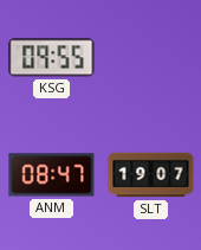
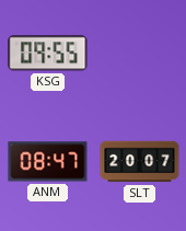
SLT: 19:07 -> 20:07 (140, 162)
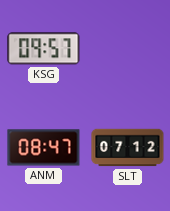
KSG: 09:55 -> 09:57 (44, 49)
SLT: 20:07 -> 07:12 (128, 148)
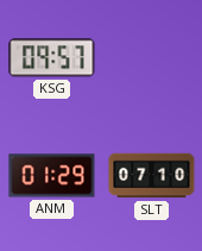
ANM: 08:47 -> 01:29 (52, 176)
SLT: 07:12 -> 07:10 (152, 176)
